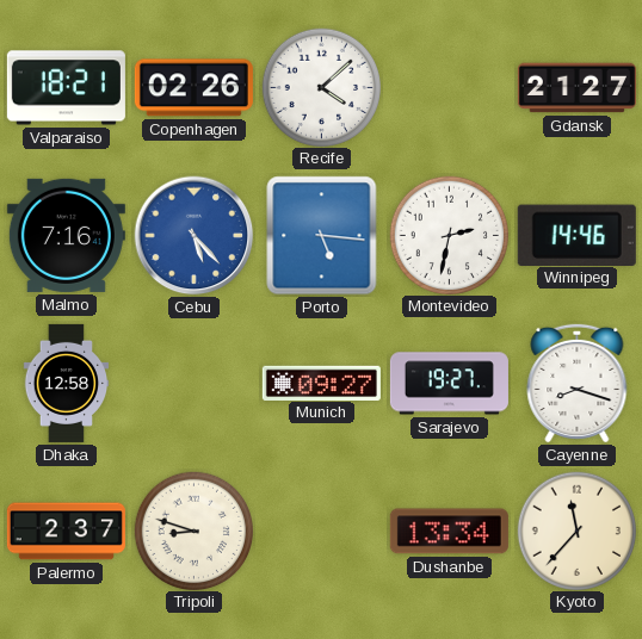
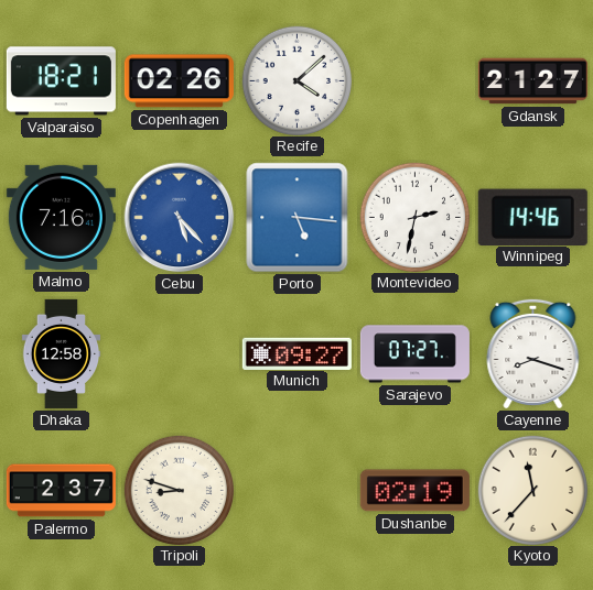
Sarajevo: 19:27 -> 07:27 (414, 354)
Dushanbe: 13:34 -> 02:19 (414, 491)
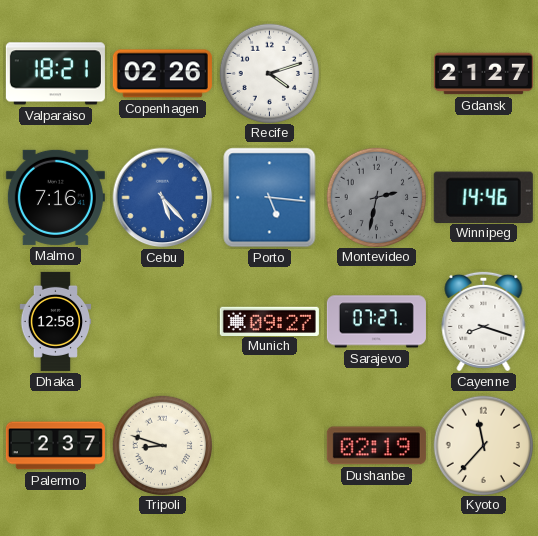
Recife: 4:08 -> 4:12 (269, 73)
Montevideo dial: white -> grey (376, 197)
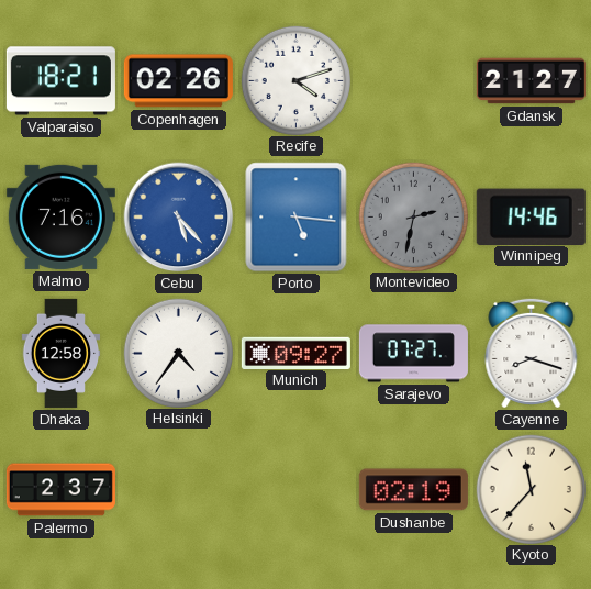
Helsinki: none -> 4:36 (178, 353)
Tripoli: 8:48 -> none (162, 445)
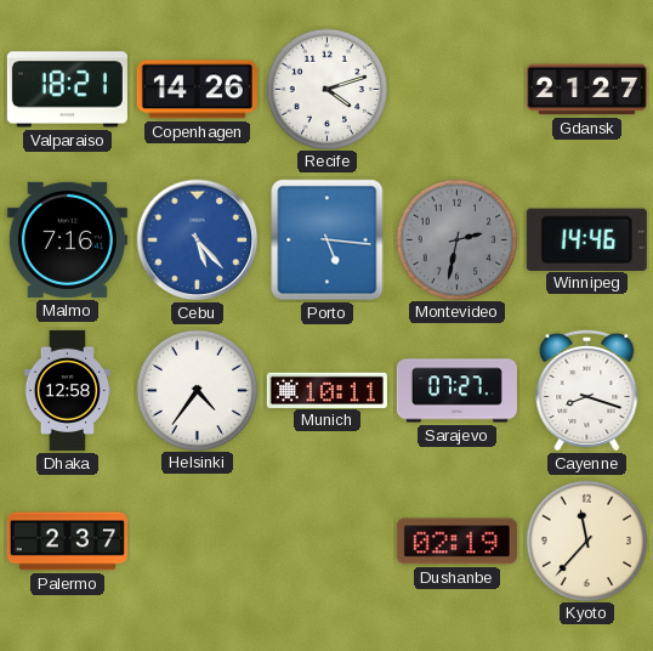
Copenhagen: 02:26 -> 14:26 (197, 90)
Munich: 09:27 -> 10:11 (326, 390)
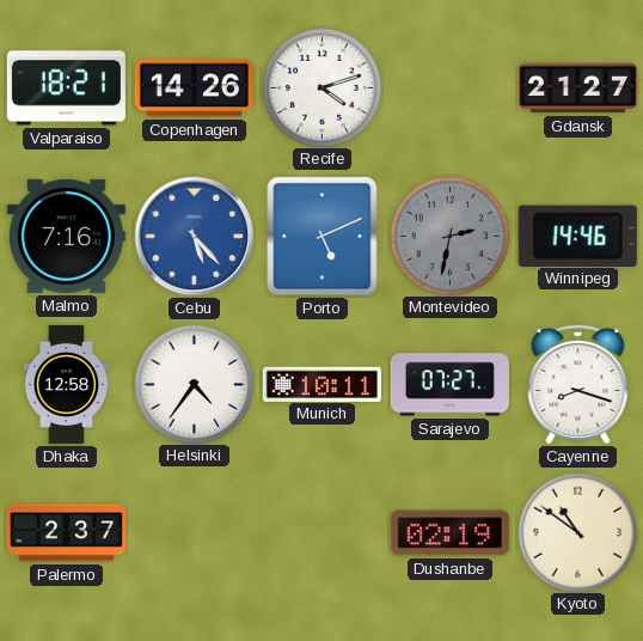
Porto: 5:16 -> 5:11 (323, 237)
Kyoto: 11:37 -> 10:51 (577, 532)
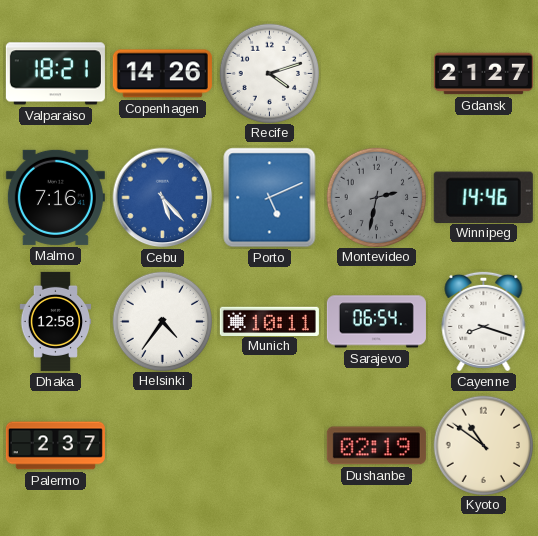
Sarajevo: 07:27 -> 06:54 (376, 322)
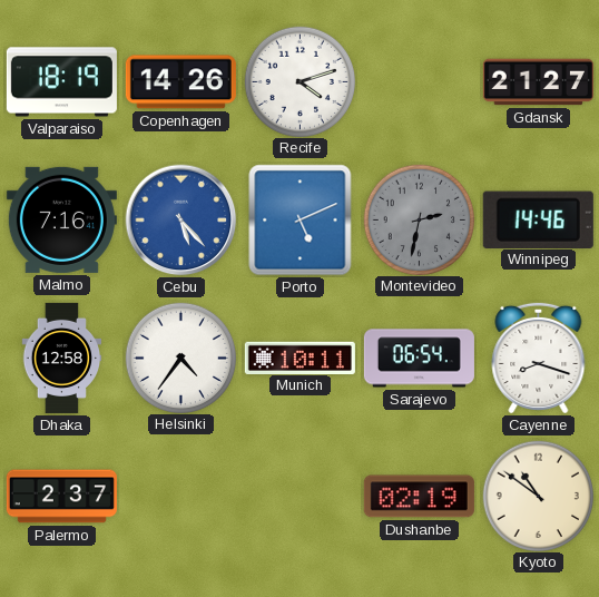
Valparaiso: 18:21 -> 18:19 (61, 82)
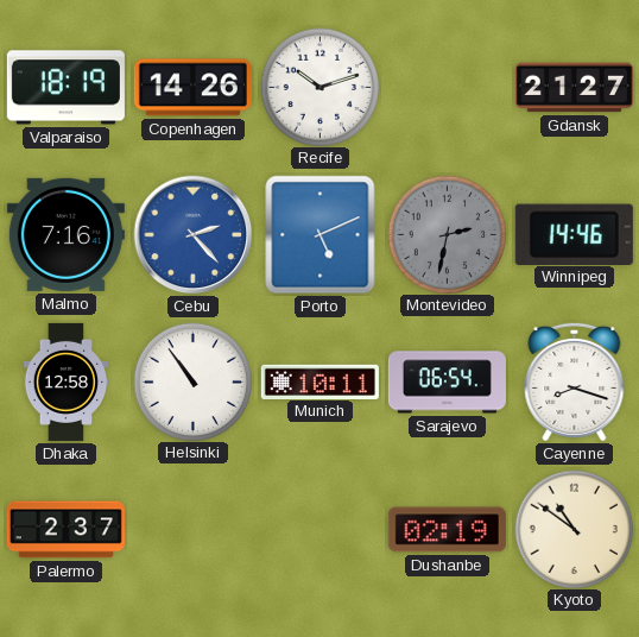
Recife: 4:12 -> 10:12 (319, 87)
Cebu: 5:23 -> 2:23 (194, 235)
Helsinki: 4:36 -> 10:54 (192, 381)
